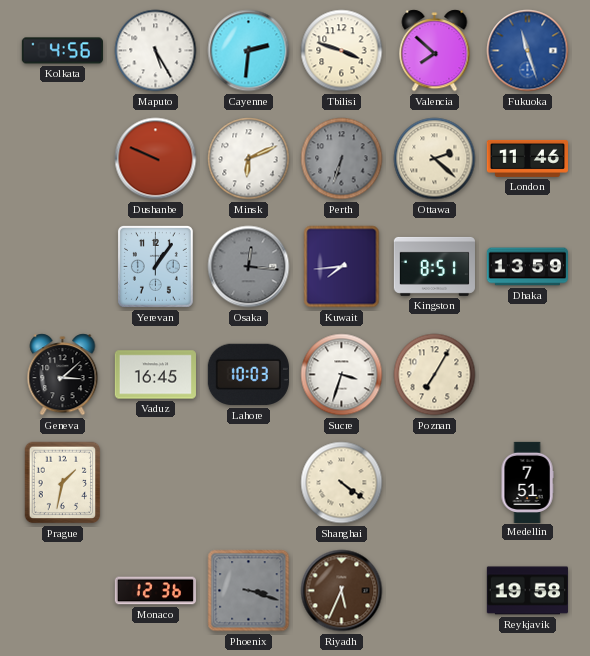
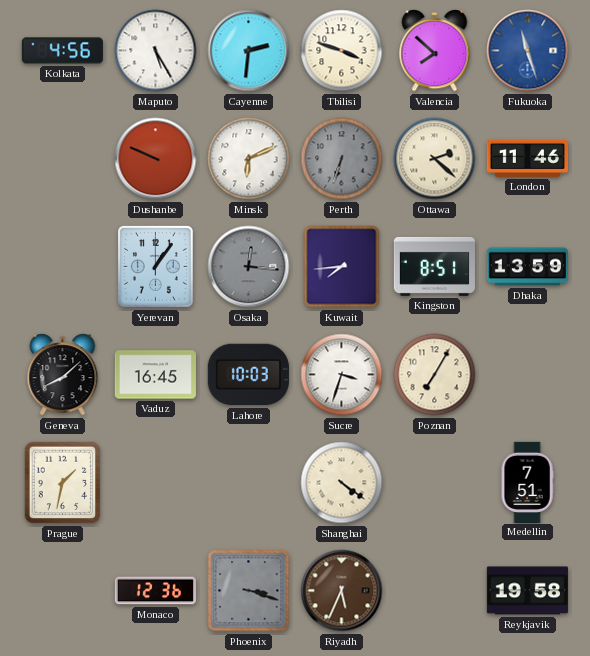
Geneva: 3:08 -> 8:08 (63, 375)
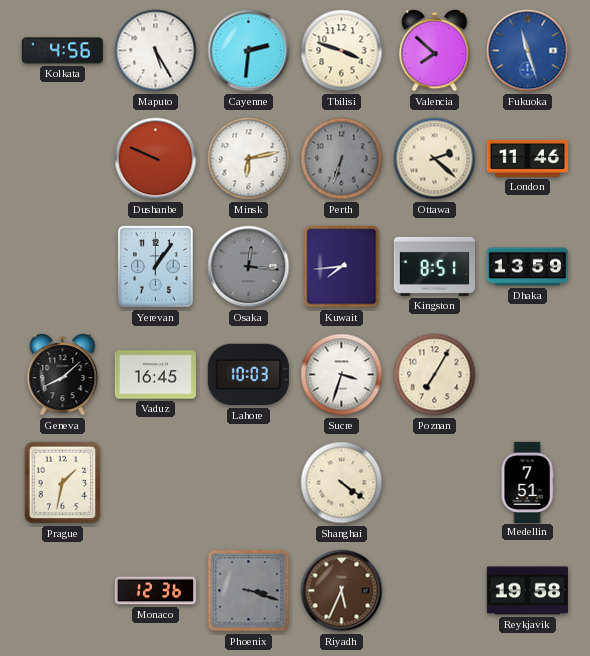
Minsk: 6:11 -> 6:13 (249, 159)
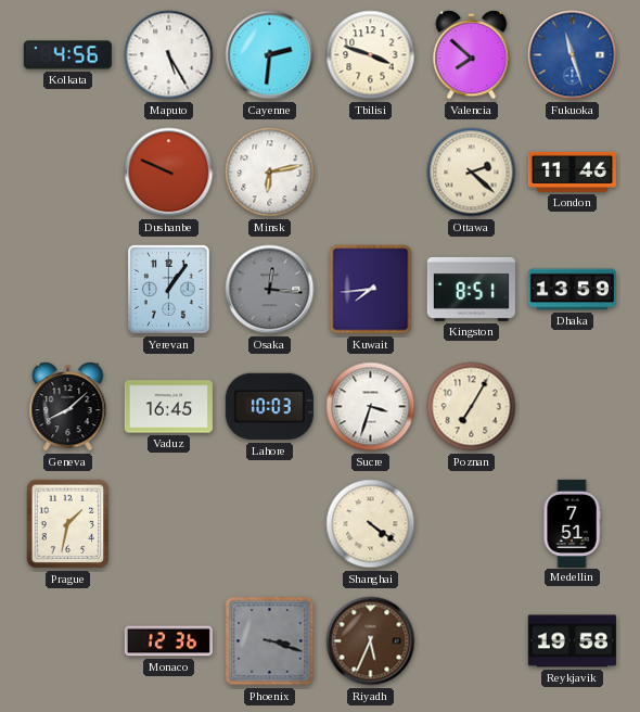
Perth: 6:33 -> none (342, 159)
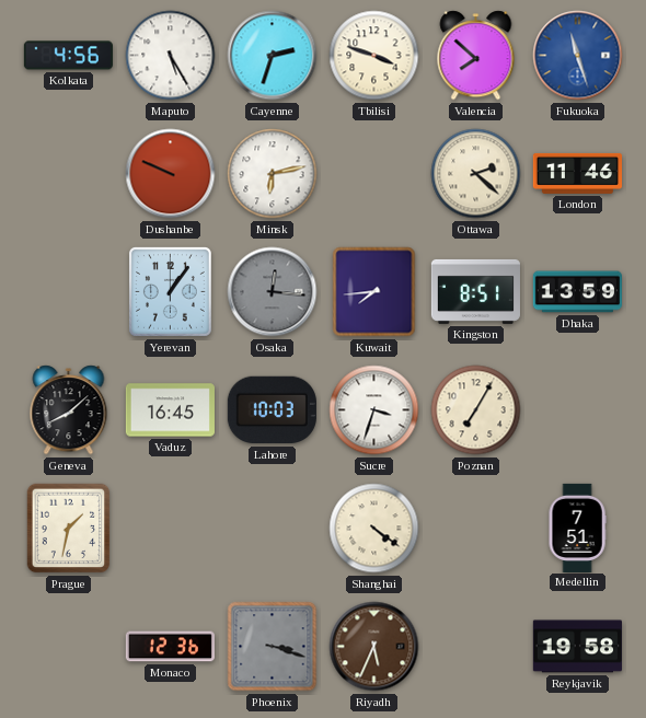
Cayenne: 2:31 -> 2:33 (273, 56)
